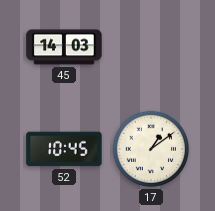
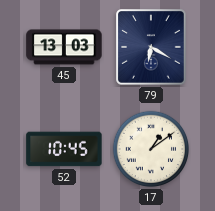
45: 14:03 -> 13:03 (64, 47)
79: none -> 6:20 (151, 47)
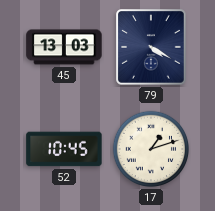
79: 6:20 -> 4:20 (151, 47)
17: 1:09 -> 1:12 (151, 149)
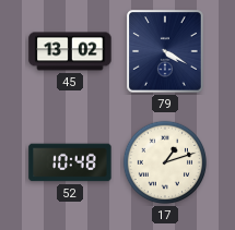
45: 13:03 -> 13:02 (70, 51)
52: 10:45 -> 10:48 (70, 162)
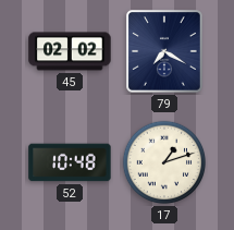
45: 13:02 -> 02:02 (70, 51)
79: 4:20 -> 7:20 (164, 51)
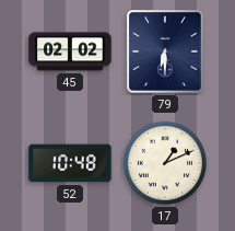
79: 7:20 -> 6:30 (165, 51)
17: 1:12 -> 1:11 (165, 163)
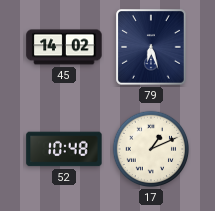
45: 02:02 -> 14:02 (64, 47)
79: 6:30 -> 6:27 (151, 47)
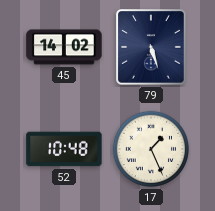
79: 6:27 -> 5:27 (151, 47)
17: 1:11 -> 1:26 (151, 149)
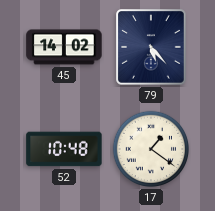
79: 5:27 -> 5:23 (151, 47)
17: 1:26 -> 1:21 (151, 149)
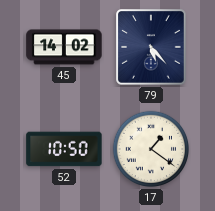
52: 10:48 -> 10:50 (64, 149)
